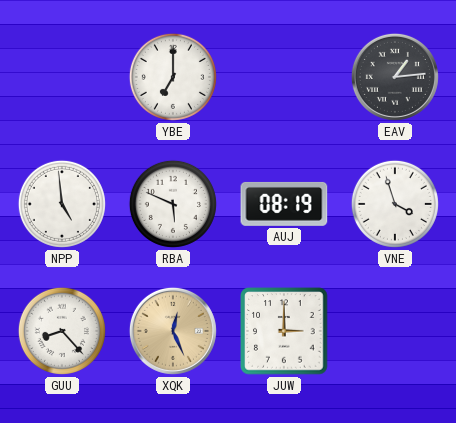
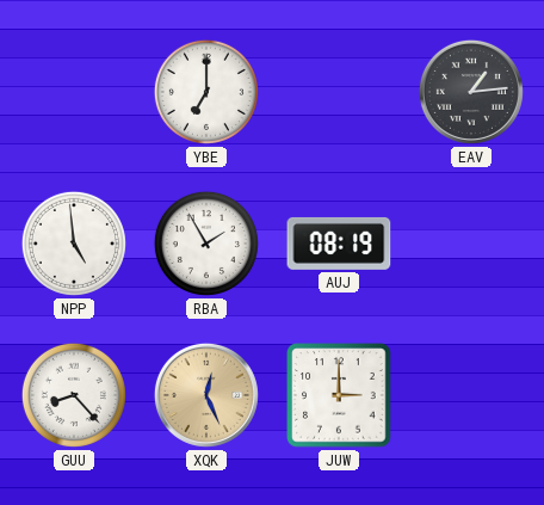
RBA: 5:49 -> 1:55 (206, 244)
VNE: 3:57 -> none (395, 204)
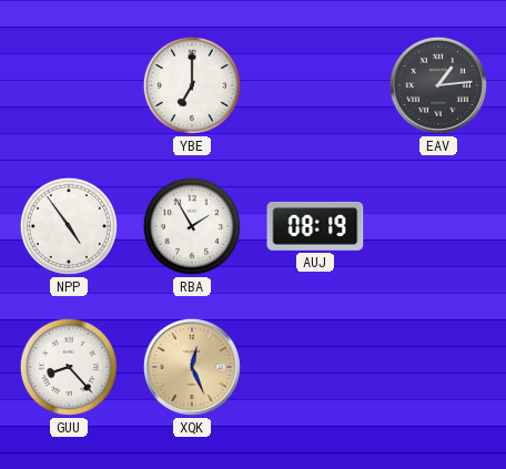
NPP: 4:59 -> 4:54 (69, 226)
JUW: 3:00 -> none (339, 395)
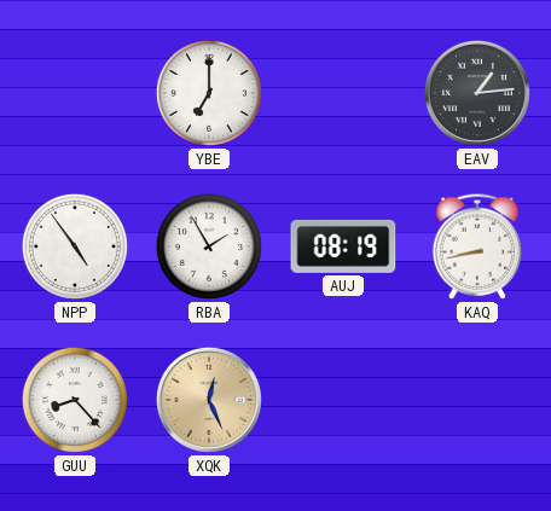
KAQ: none -> 8:43 (477, 246)
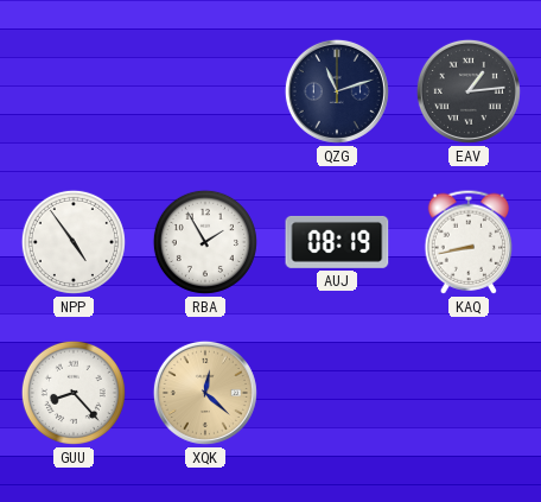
YBE: 7:00 -> none (209, 93)
QZG: none -> 11:12 (337, 91)
XQK: 12:26 -> 12:22 (205, 393)
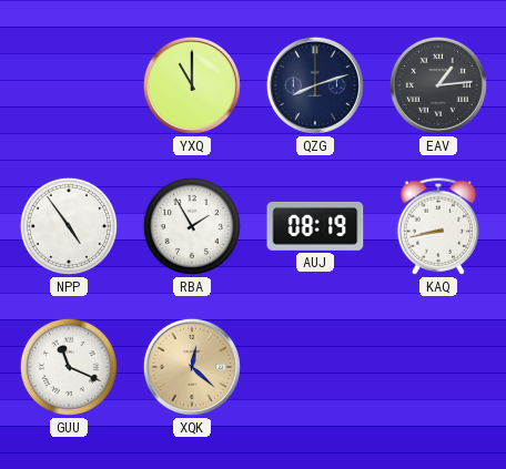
YXQ: none -> 11:00 (192, 85)
QZG: 11:12 -> 8:12 (315, 85)
GUU: 8:23 -> 11:19 (69, 367)
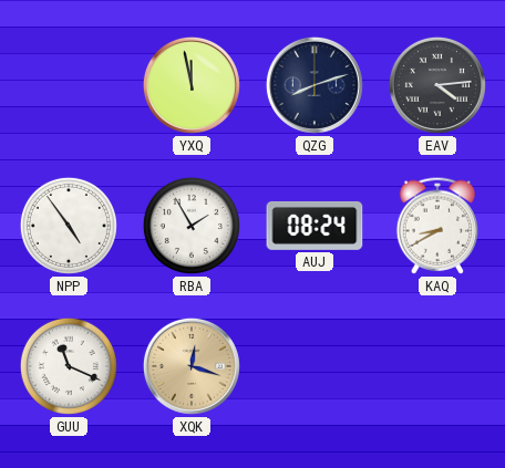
YXQ: 11:00 -> 11:58 (192, 85)
EAV: 1:14 -> 4:14 (437, 85)
AUJ: 08:19 -> 08:24 (315, 226)
KAQ: 8:43 -> 8:40 (437, 226)
XQK: 12:22 -> 12:18 (192, 366)
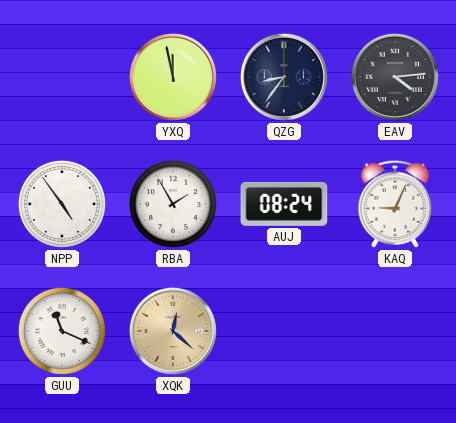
QZG: 8:12 -> 8:36 (284, 77)
KAQ: 8:40 -> 9:04 (395, 204)
XQK: 12:18 -> 12:22 (173, 331)
